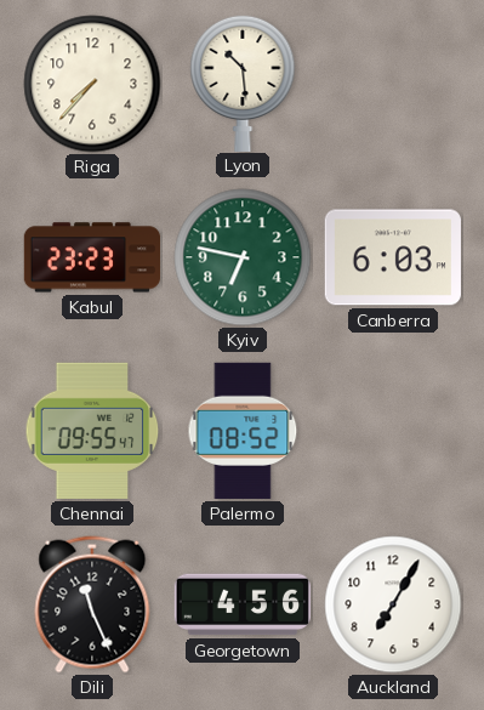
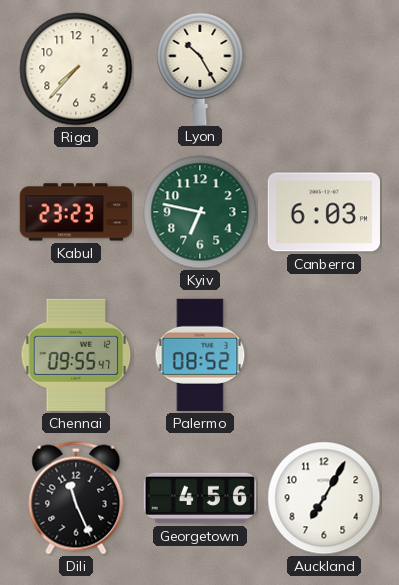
Lyon: 10:29 -> 10:25 (200, 68)
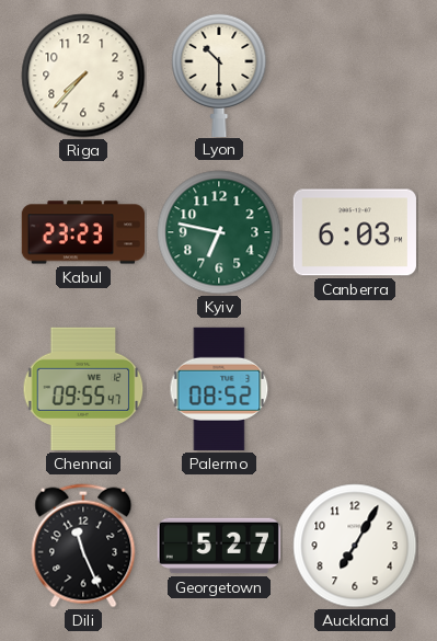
Lyon: 10:25 -> 10:30 (219, 75)
Georgetown: 4:56 -> 5:27 (219, 546)
